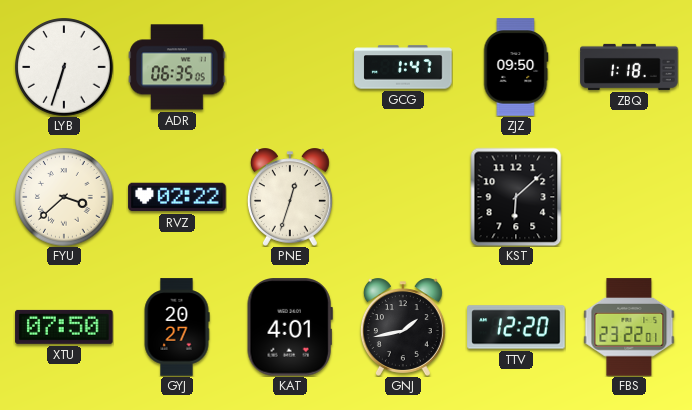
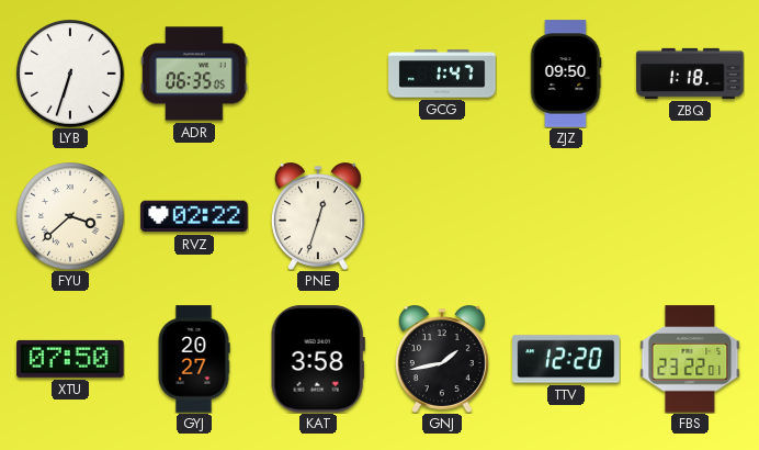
KST: 6:08 -> none (516, 197)
KAT: 4:01 -> 3:58 (318, 359)
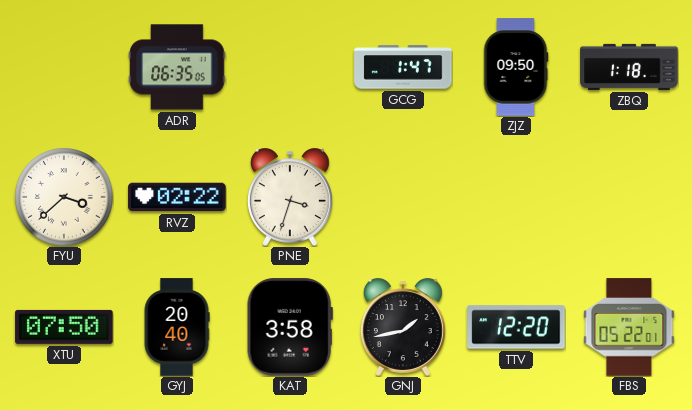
LYB: 6:33 -> none (70, 74)
PNE: 12:33 -> 3:33 (290, 197)
GYJ: 20:27 -> 20:40 (177, 327)
FBS: 23:22 -> 05:22 (629, 327)
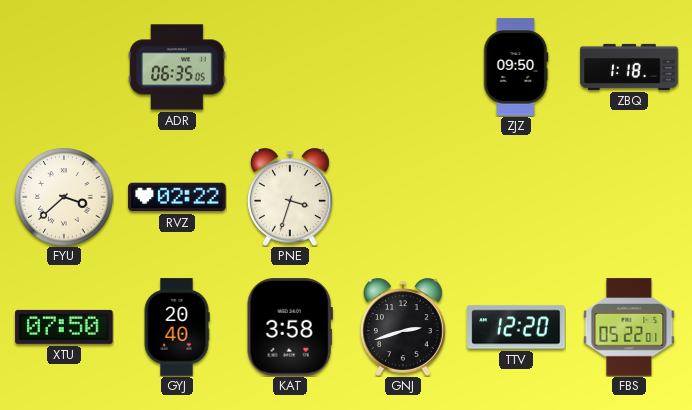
GCG: 1:47 -> none (403, 67)
GNJ: 1:43 -> 2:42 (403, 327)
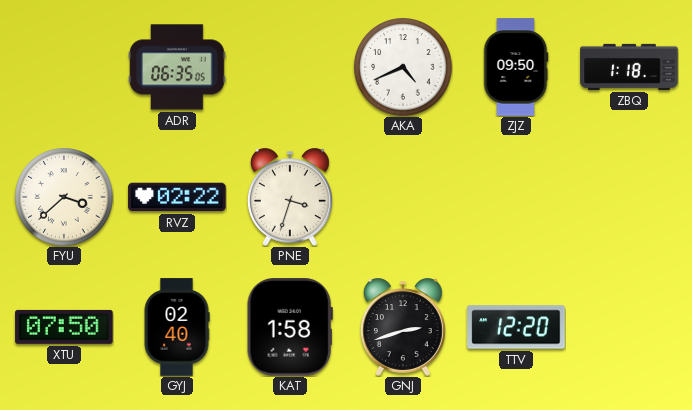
AKA: none -> 4:41 (403, 67)
GYJ: 20:40 -> 02:40 (177, 327)
KAT: 3:58 -> 1:58 (290, 327)
FBS: 05:22 -> none (629, 327)
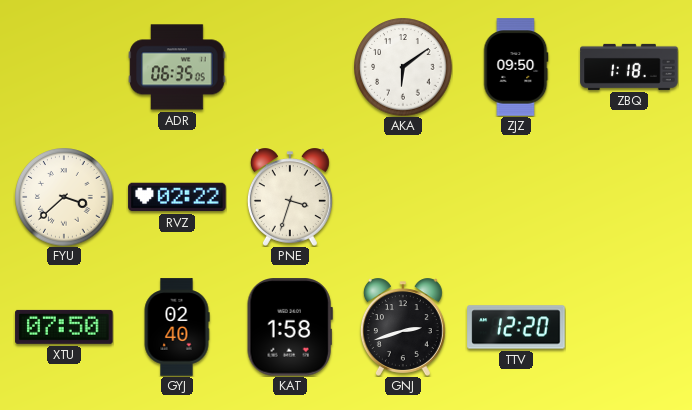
AKA: 4:41 -> 6:09 (403, 67)
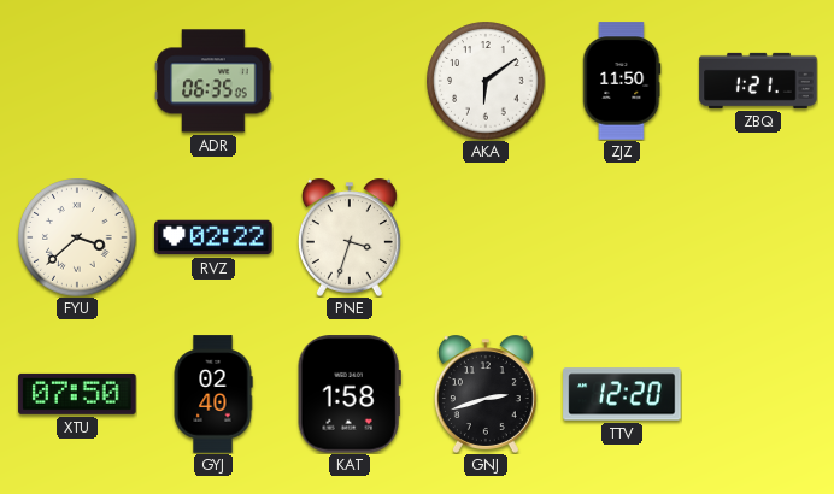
ZJZ: 09:50 -> 11:50 (622, 81)
ZBQ: 1:18 -> 1:21 (758, 81)
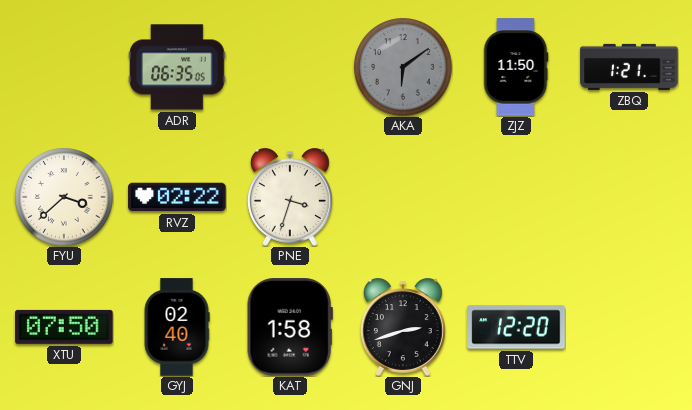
AKA dial: white -> grey (403, 67)
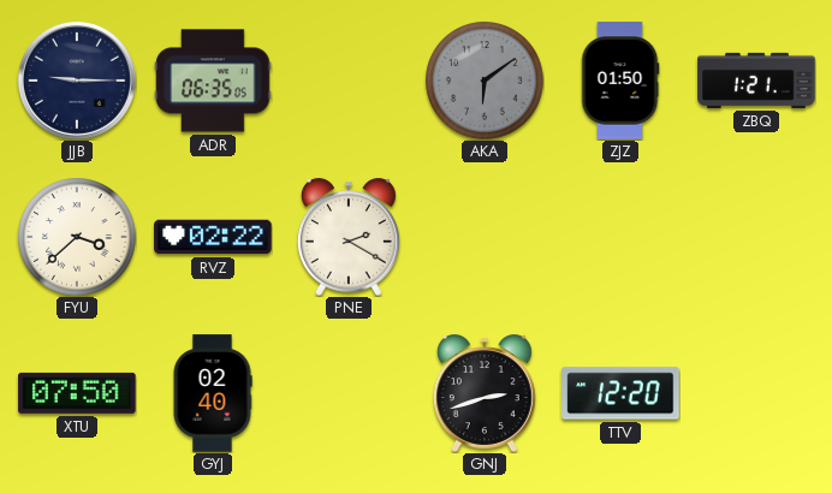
JJB: none -> 9:15 (77, 81)
ZJZ: 11:50 -> 01:50 (620, 81)
PNE: 3:33 -> 2:20 (349, 237)
KAT: 1:58 -> none (290, 327)
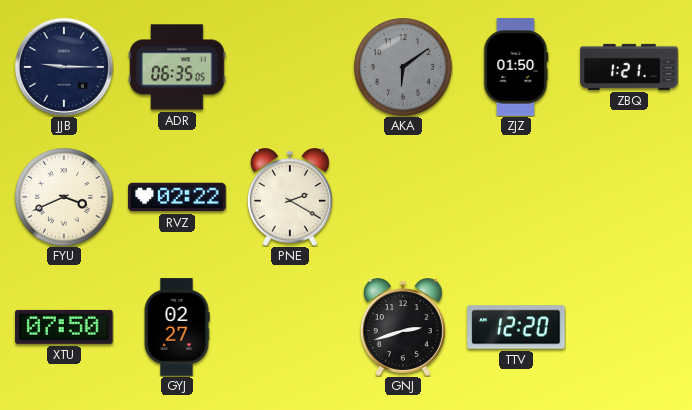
FYU: 3:38 -> 3:41 (64, 197)
GYJ: 02:40 -> 02:27 (177, 327)
